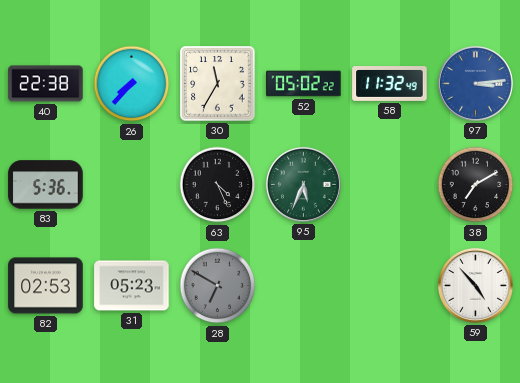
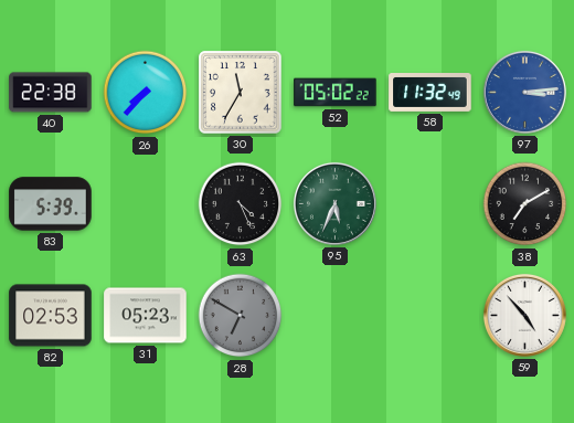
83: 5:36 -> 5:39 (51, 204)
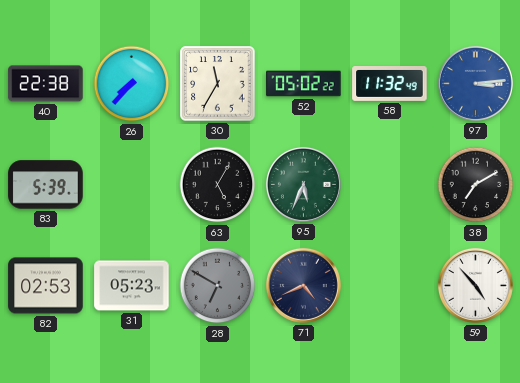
63: 4:26 -> 5:05 (218, 185)
71: none -> 4:41 (303, 285)
